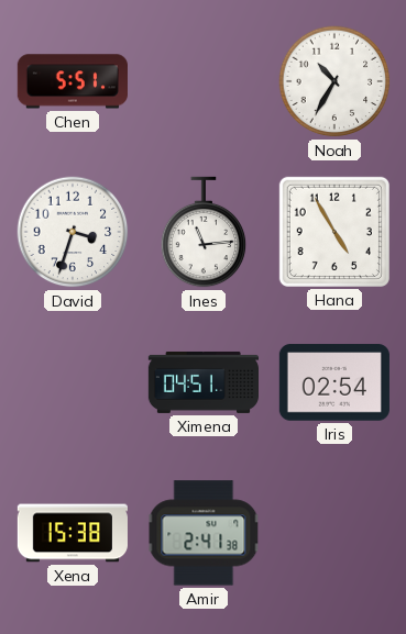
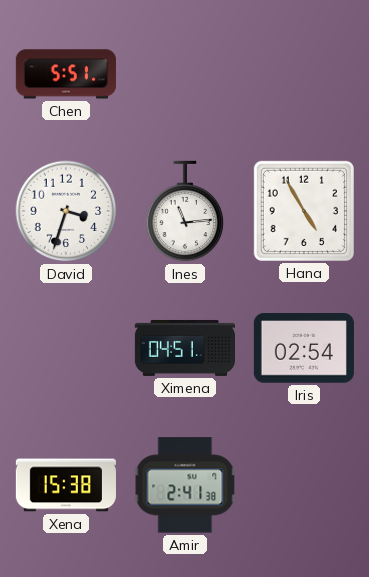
Noah: 10:35 -> none (334, 81)
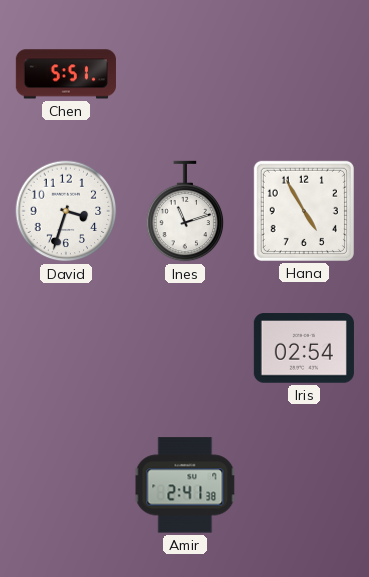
Ines: 11:14 -> 11:12 (185, 211)
Ximena: 04:51 -> none (184, 348)
Xena: 15:38 -> none (66, 485)
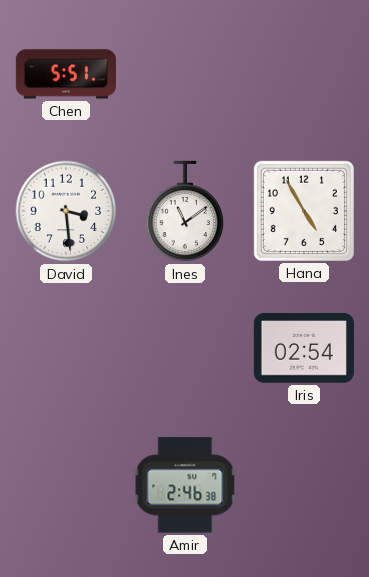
David: 3:33 -> 3:29 (66, 211)
Ines: 11:12 -> 11:09 (185, 211)
Amir: 2:41 -> 2:46 (185, 485)
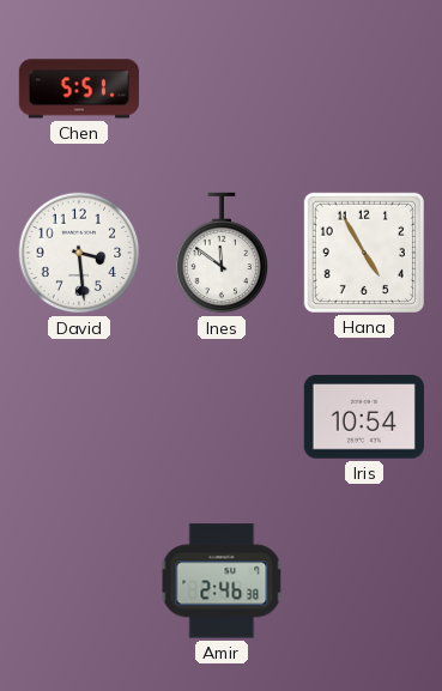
Ines: 11:09 -> 11:51 (222, 253)
Iris: 02:54 -> 10:54 (364, 417)
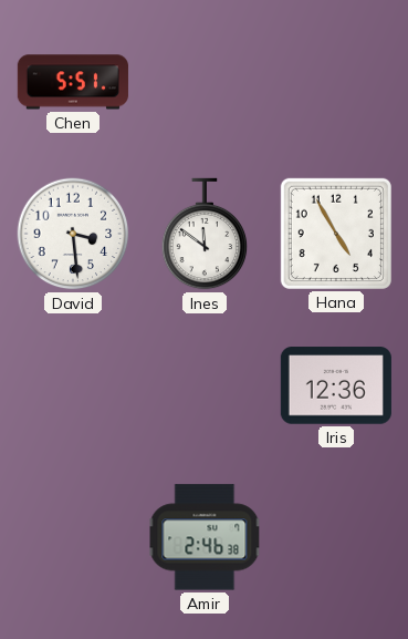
Iris: 10:54 -> 12:36 (336, 385)
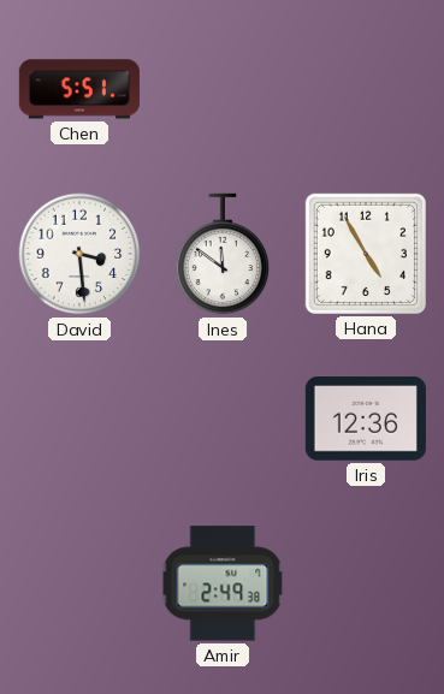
Amir: 2:46 -> 2:49 (223, 583)
